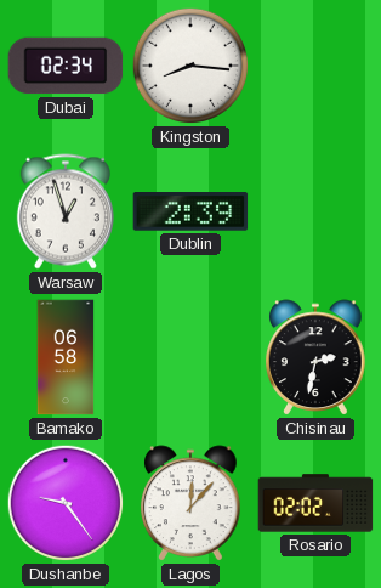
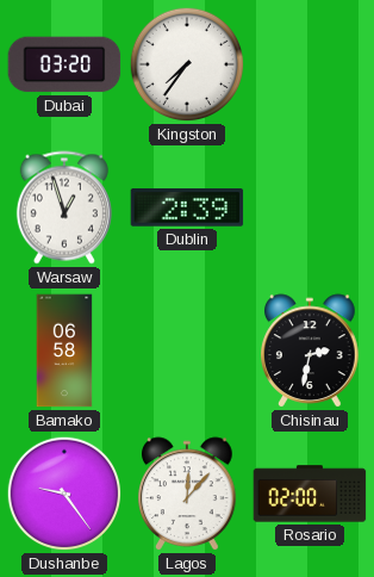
Dubai: 02:34 -> 03:20 (64, 64)
Kingston: 8:16 -> 7:36 (187, 64)
Rosario: 02:02 -> 02:00 (310, 494)
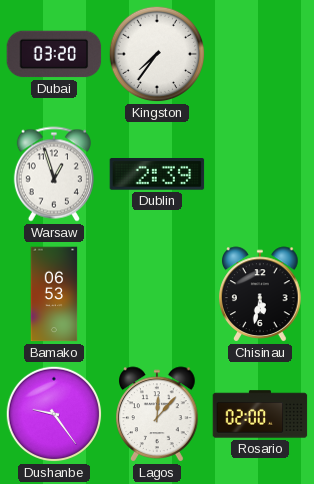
Bamako: 06:58 -> 06:53 (54, 294)
Chisinau: 2:32 -> 5:32 (260, 294)
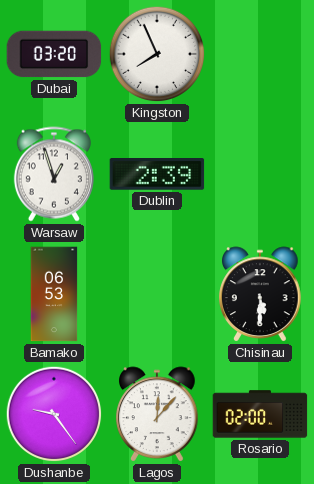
Kingston: 7:36 -> 7:56 (157, 54)
Chisinau: 5:32 -> 5:30 (260, 294)
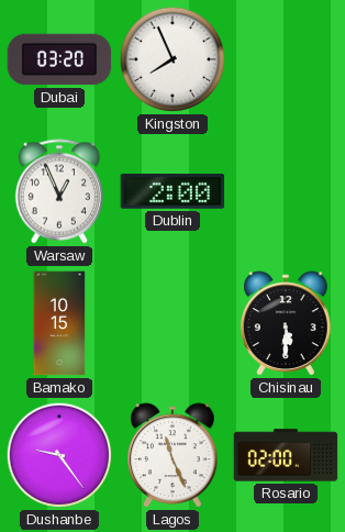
Warsaw: 12:57 -> 12:56 (59, 191)
Dublin: 2:39 -> 2:00 (172, 192)
Bamako: 06:53 -> 10:15 (59, 323)
Lagos: 12:07 -> 11:26 (172, 455)
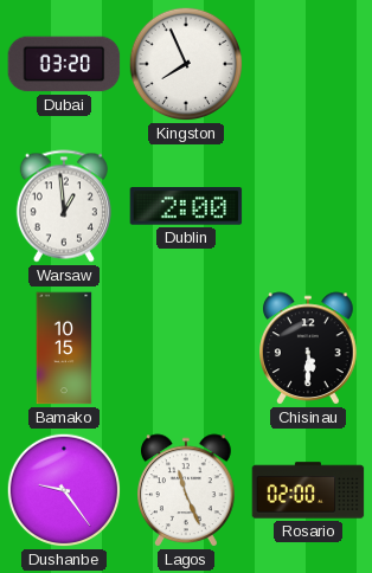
Warsaw: 12:56 -> 12:59 (64, 206)
